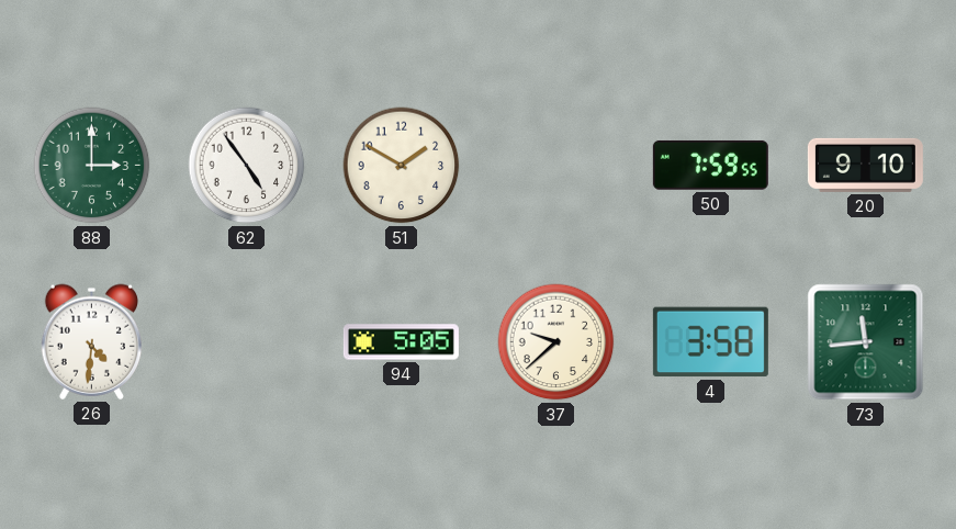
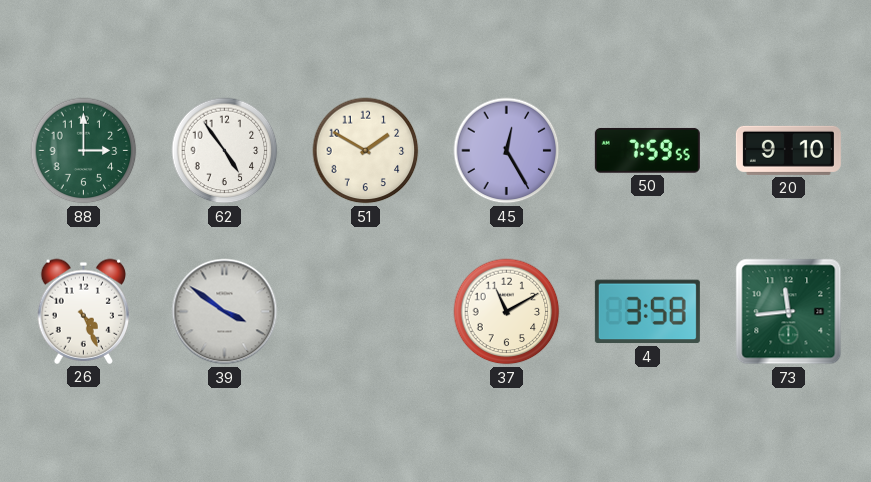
45: none -> 12:25 (507, 151)
26: 4:31 -> 4:26 (83, 311)
39: none -> 3:51 (225, 312)
94: 5:05 -> none (401, 342)
37: 9:38 -> 11:10 (507, 312)
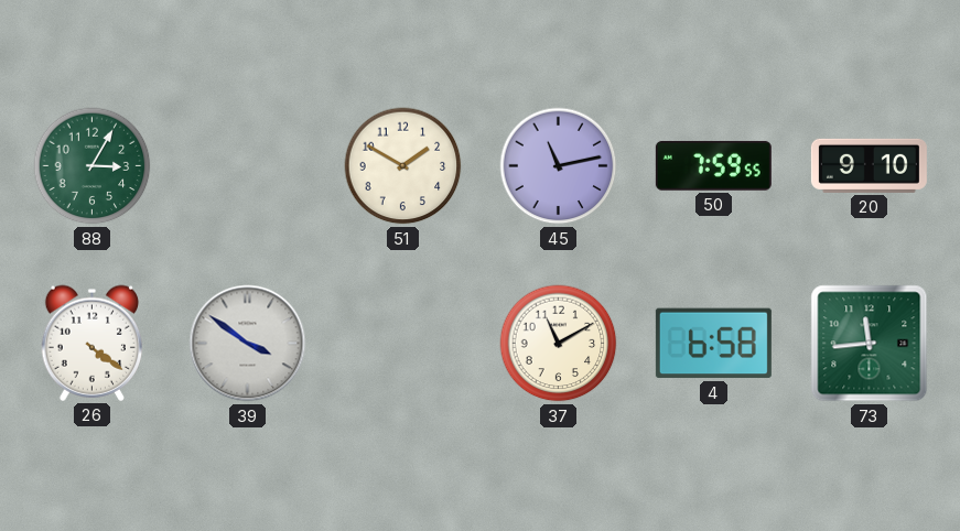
88: 3:00 -> 3:05 (93, 166)
62: 4:54 -> none (225, 151)
45: 12:25 -> 11:13 (559, 166)
26: 4:26 -> 4:21 (91, 343)
4: 3:58 -> 6:58 (713, 344)
